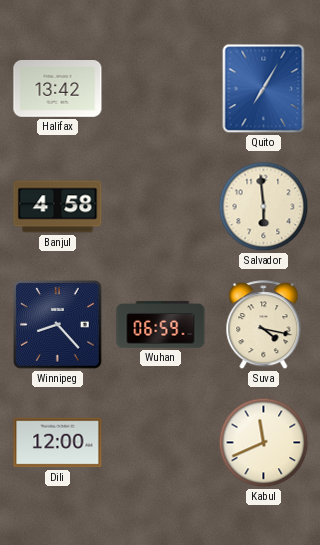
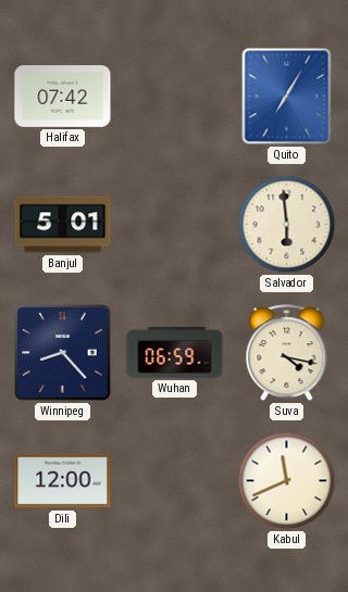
Halifax: 13:42 -> 07:42 (63, 97)
Banjul: 4:58 -> 5:01 (63, 225)
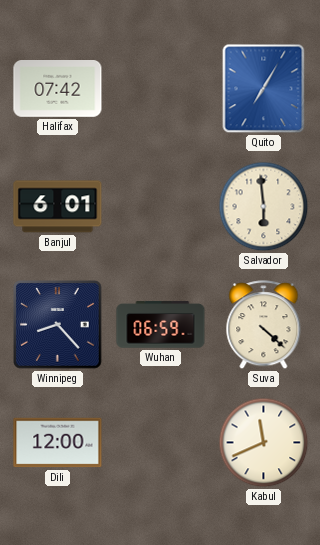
Banjul: 5:01 -> 6:01 (58, 207)
Suva: 4:17 -> 4:22 (264, 325)
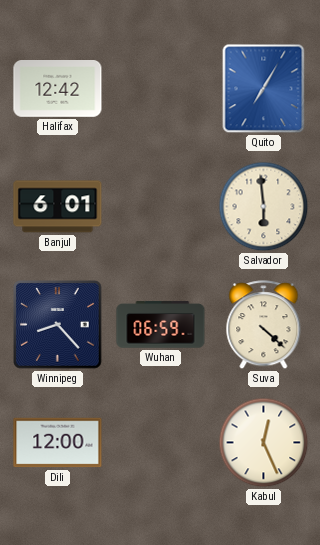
Halifax: 07:42 -> 12:42 (58, 89)
Kabul: 11:41 -> 12:26 (264, 443)
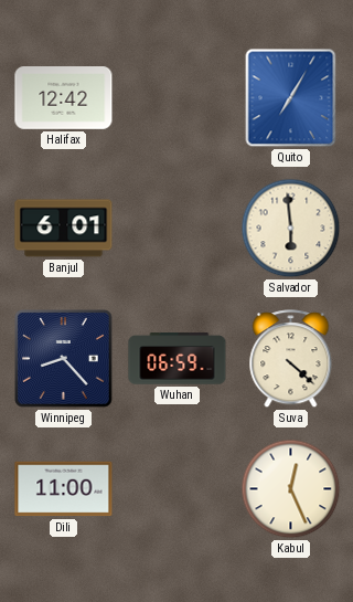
Dili: 12:00 -> 11:00 (64, 489)
